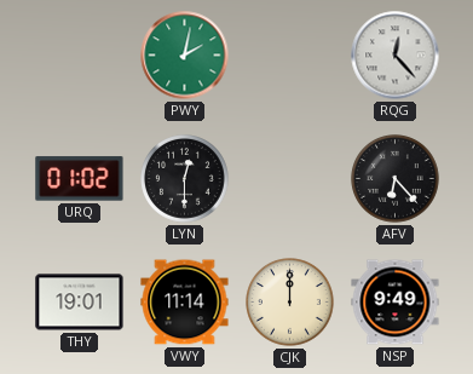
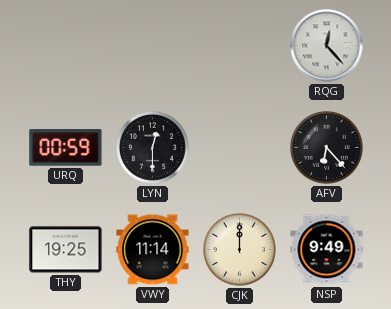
PWY: 2:02 -> none (185, 56)
URQ: 01:02 -> 00:59 (66, 148)
THY: 19:01 -> 19:25 (66, 250)
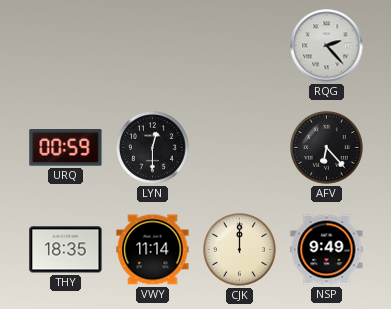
RQG: 12:23 -> 2:23 (327, 46)
THY: 19:25 -> 18:35 (66, 250)
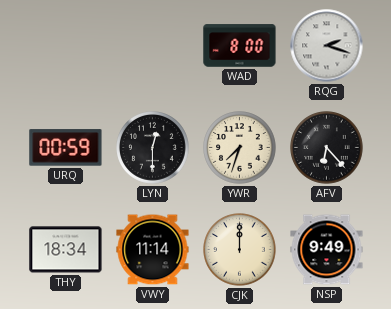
WAD: none -> 8:00 (240, 46)
RQG: 2:23 -> 2:18 (327, 46)
YWR: none -> 7:33 (240, 148)
THY: 18:35 -> 18:34 (66, 250)
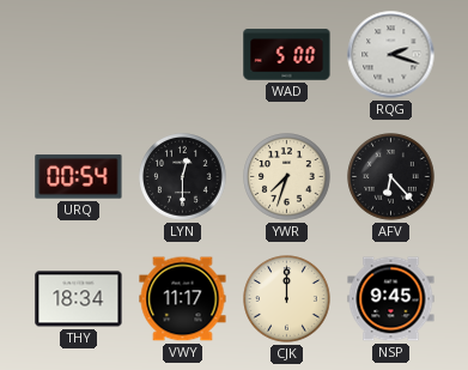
WAD: 8:00 -> 5:00 (287, 55)
URQ: 00:59 -> 00:54 (79, 177)
VWY: 11:14 -> 11:17 (183, 299)
NSP: 9:49 -> 9:45 (391, 299)
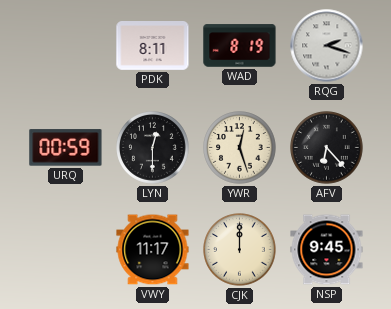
PDK: none -> 8:11 (153, 46)
WAD: 5:00 -> 8:19 (240, 46)
URQ: 00:54 -> 00:59 (66, 148)
YWR: 7:33 -> 12:27 (240, 148)
THY: 18:34 -> none (79, 299)
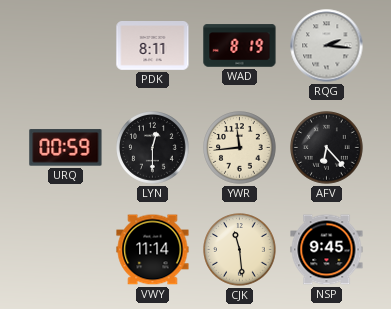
RQG: 2:18 -> 2:16 (327, 46)
YWR: 12:27 -> 11:44 (240, 148)
VWY: 11:17 -> 11:14 (153, 250)
CJK: 12:00 -> 11:29 (240, 250)
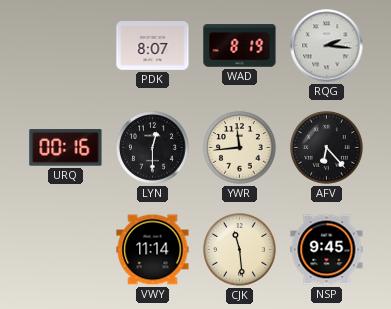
PDK: 8:11 -> 8:07 (153, 46)
URQ: 00:59 -> 00:16 (66, 148)
